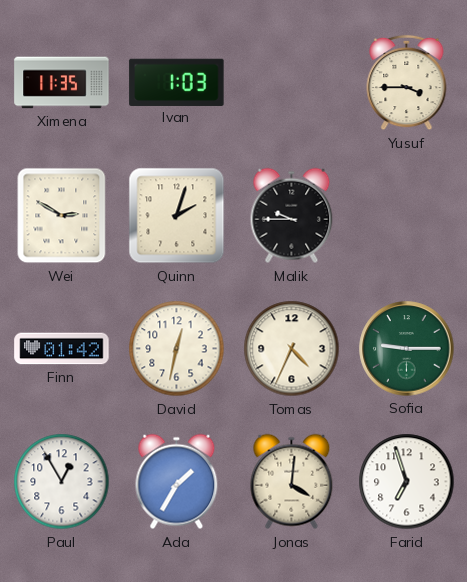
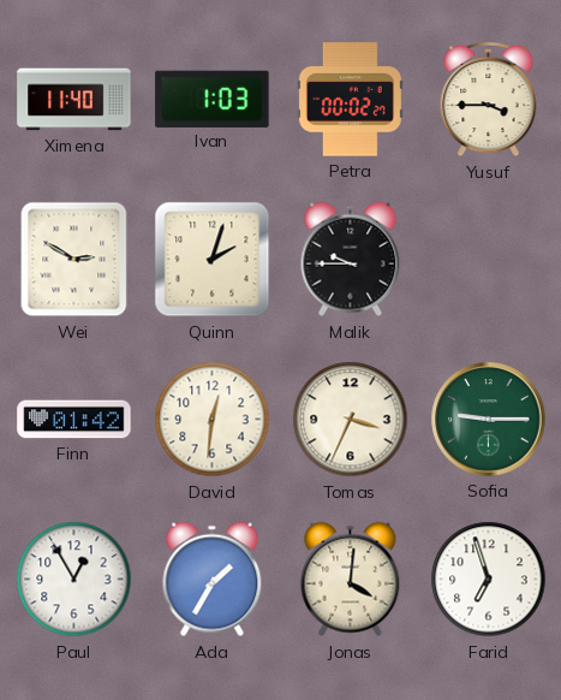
Ximena: 11:35 -> 11:40 (74, 100)
Petra: none -> 00:02 (350, 100)
David: 12:32 -> 12:31 (213, 420)
Tomas: 4:34 -> 3:34 (351, 420)
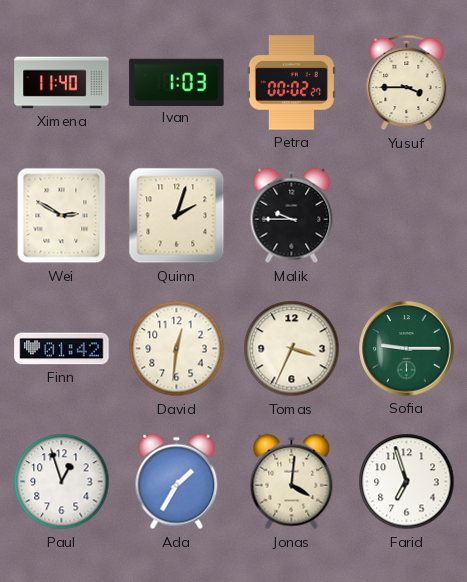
Paul: 12:55 -> 12:57 (62, 482)
